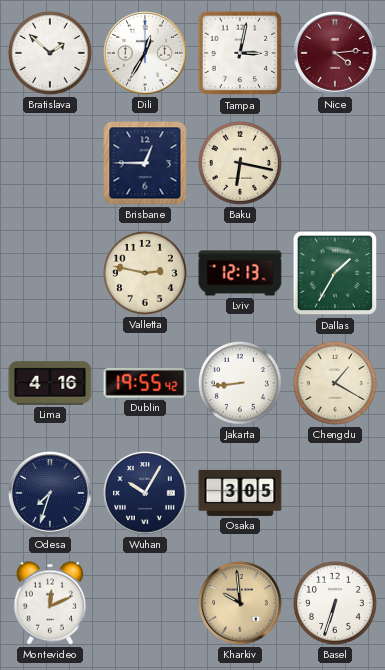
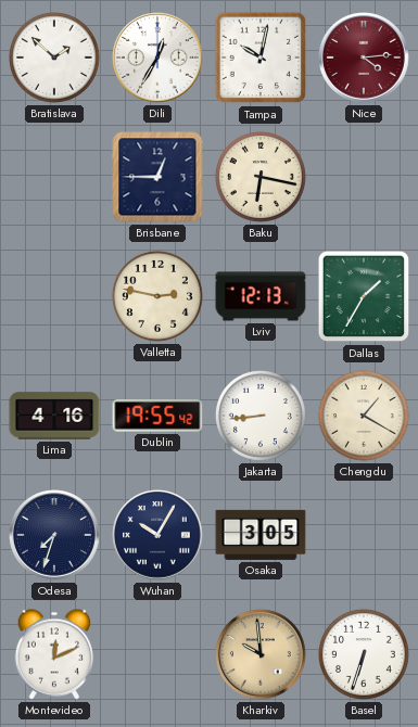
Tampa: 3:02 -> 10:02 (261, 58)
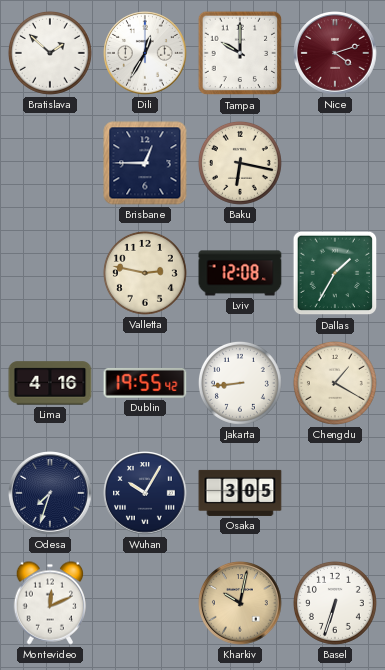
Tampa: 10:02 -> 10:00 (240, 53)
Nice: 4:14 -> 4:12 (335, 53)
Lviv: 12:13 -> 12:08 (240, 273)
Kharkiv: 9:59 -> 10:02 (240, 603)
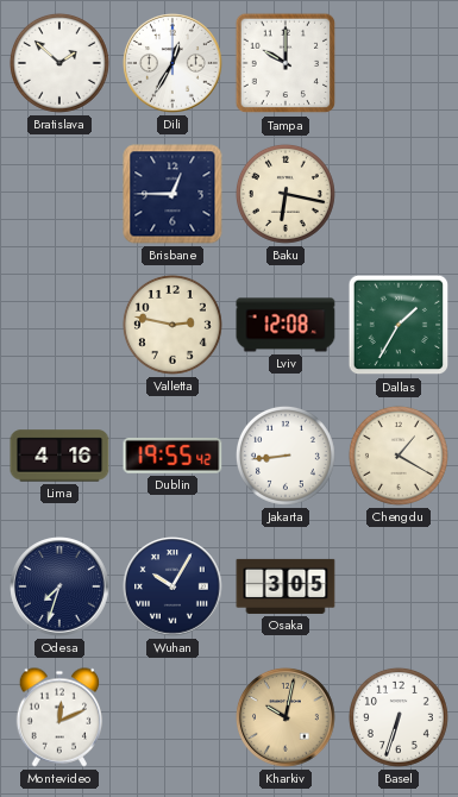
Nice: 4:12 -> none (335, 53)
